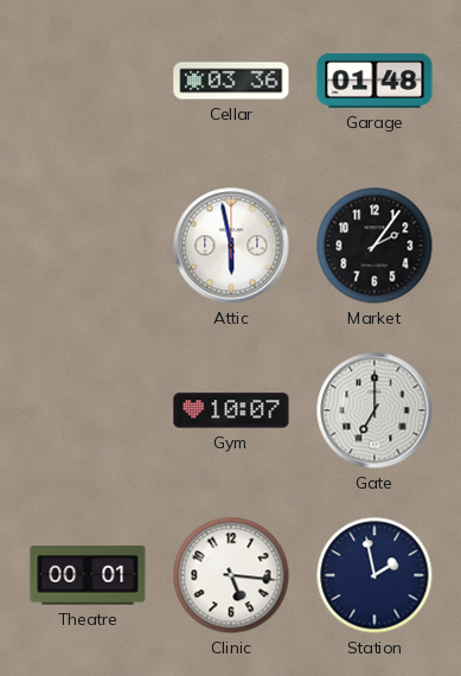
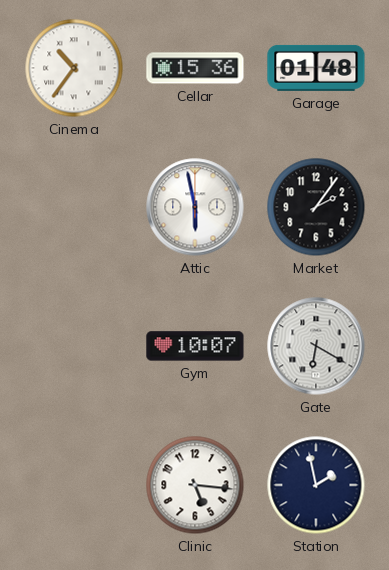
Cinema: none -> 10:36 (74, 68)
Cellar: 03:36 -> 15:36 (195, 68)
Gate: 7:00 -> 6:20 (316, 346)
Theatre: 00:01 -> none (88, 575)
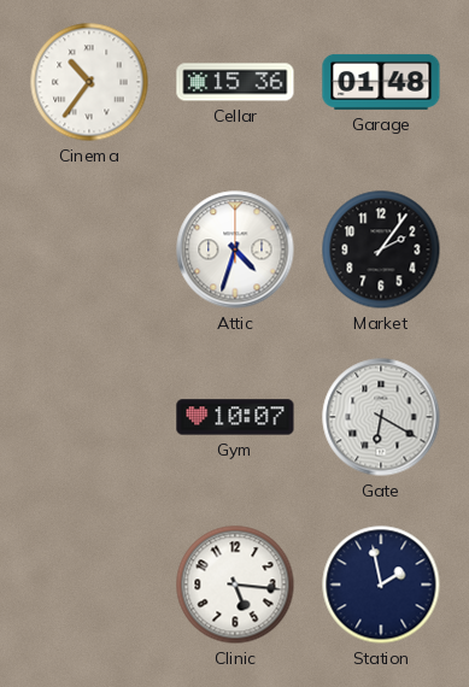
Attic: 5:58 -> 4:33 (235, 249)
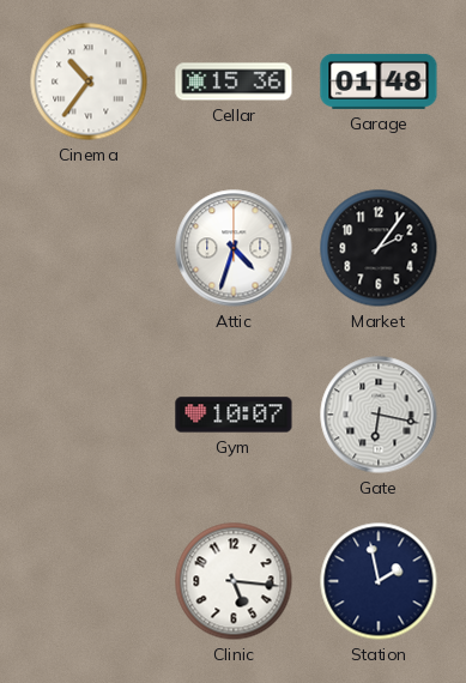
Gate: 6:20 -> 6:17 (379, 415)
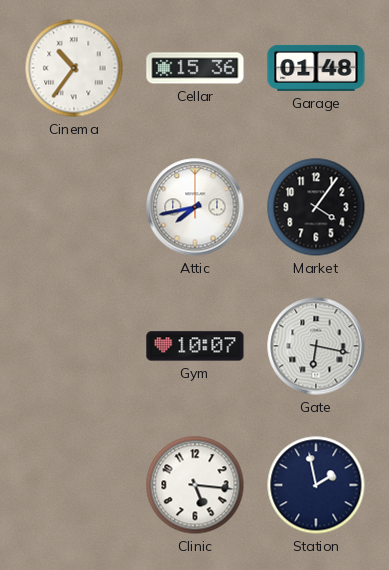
Attic: 4:33 -> 7:43 (195, 207)
Market: 2:06 -> 4:06 (316, 207)
